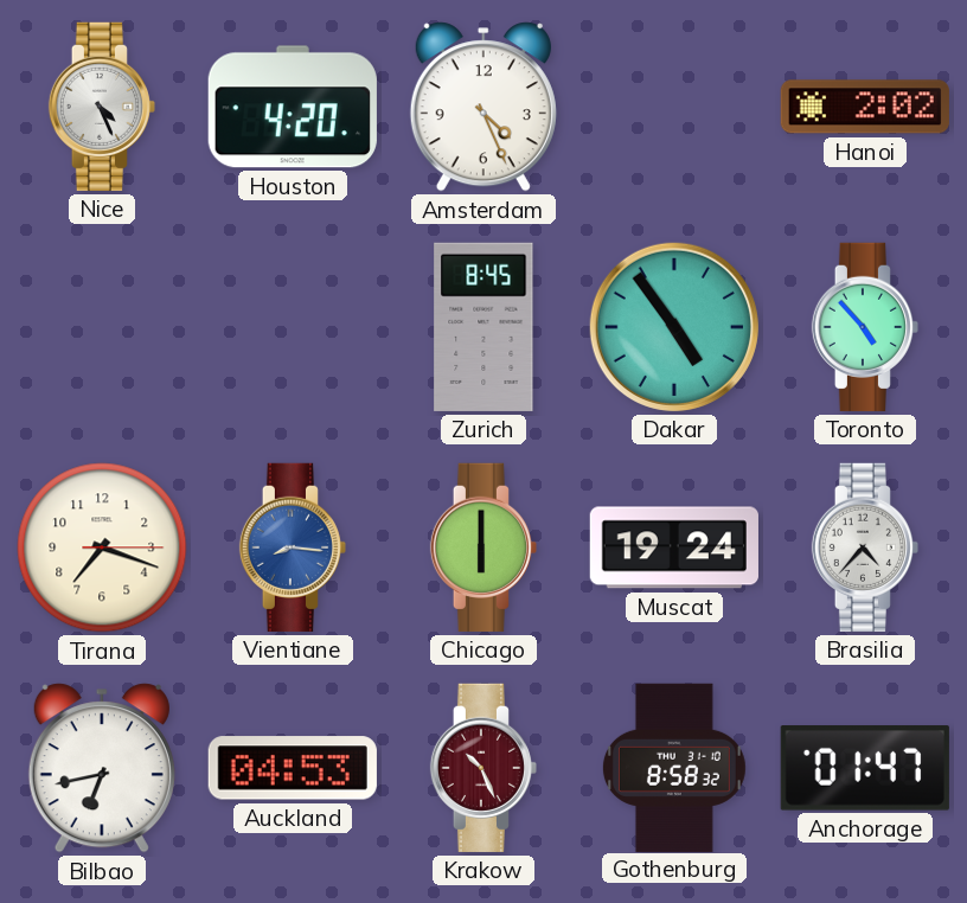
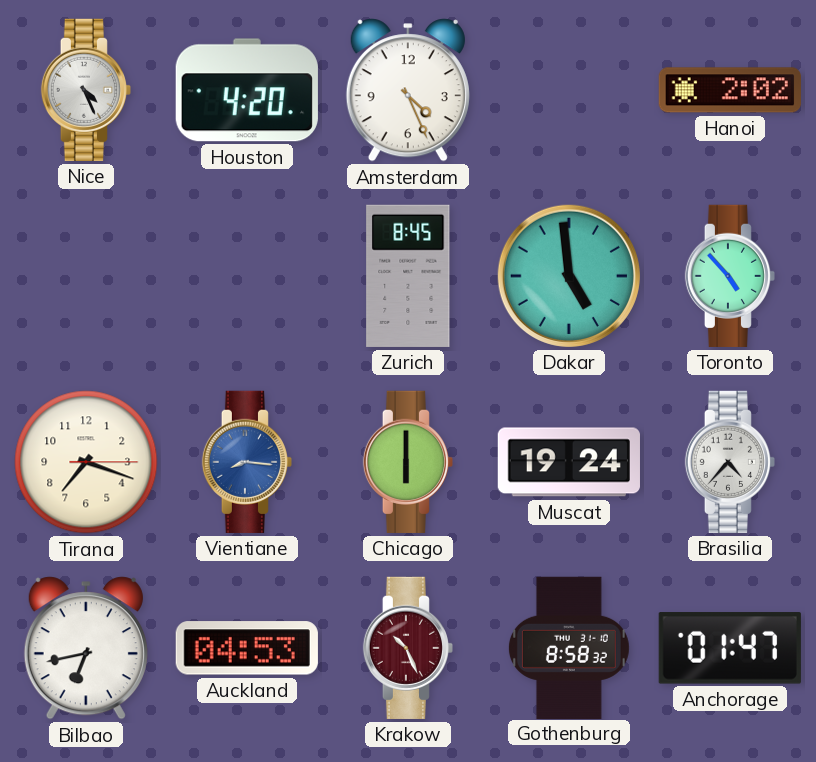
Dakar: 4:54 -> 4:59 (569, 276)
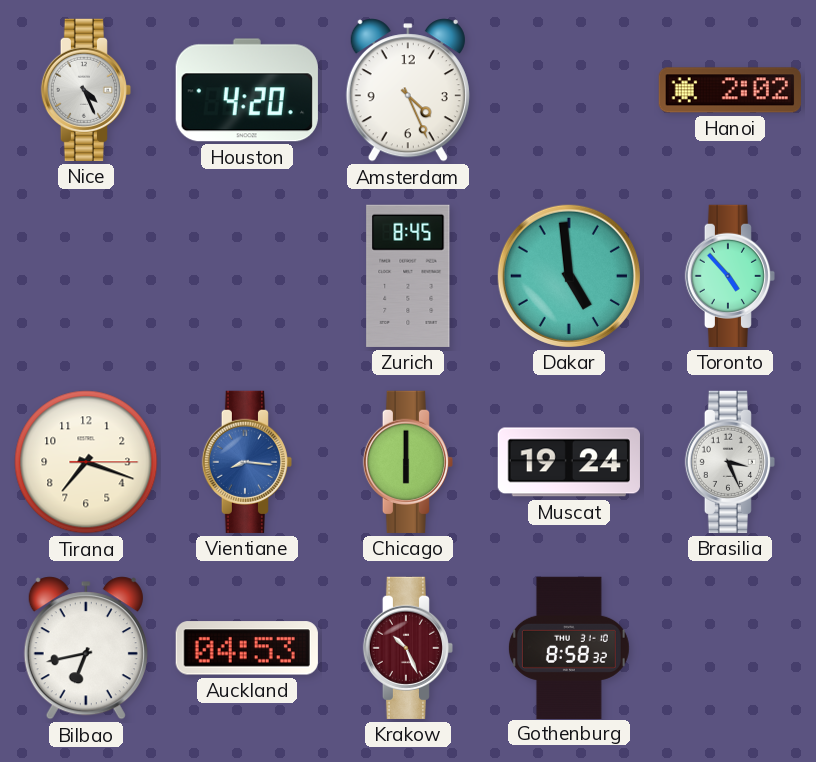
Brasilia: 4:37 -> 3:26 (729, 462)
Anchorage: 01:47 -> none (730, 648)
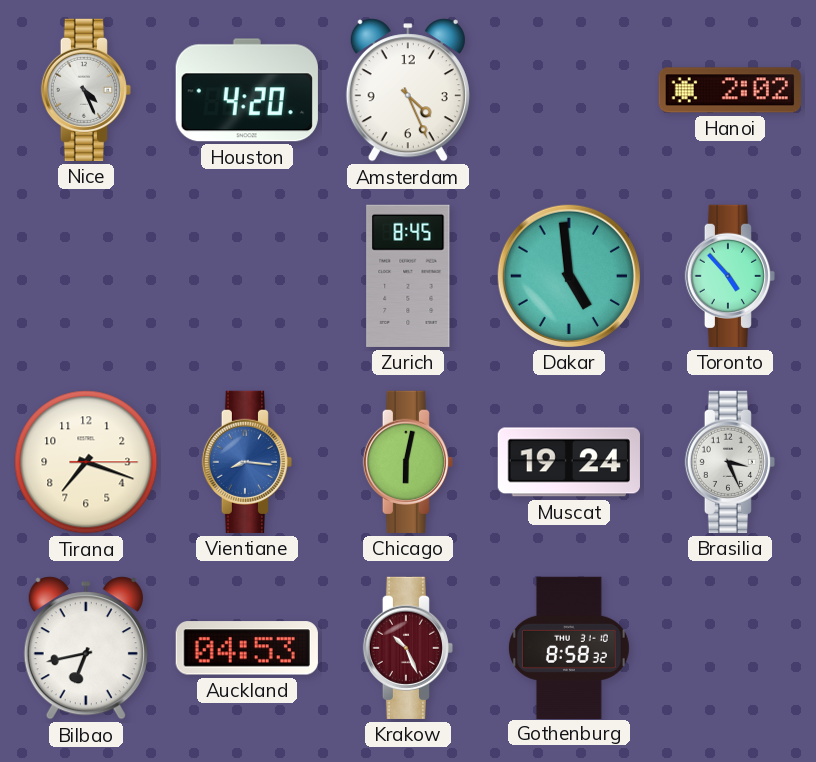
Chicago: 6:00 -> 6:02 (407, 462)
